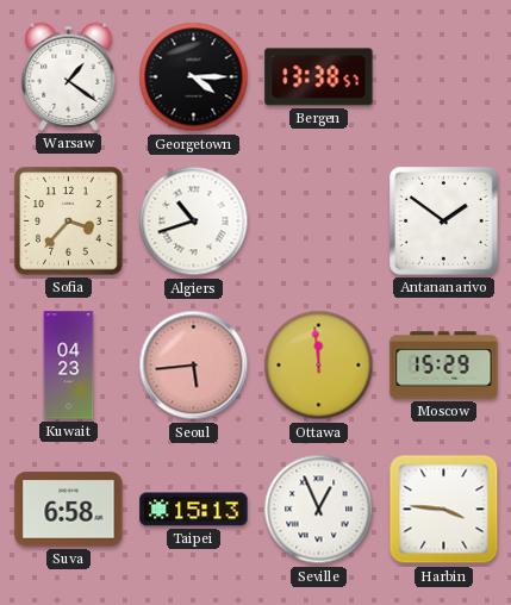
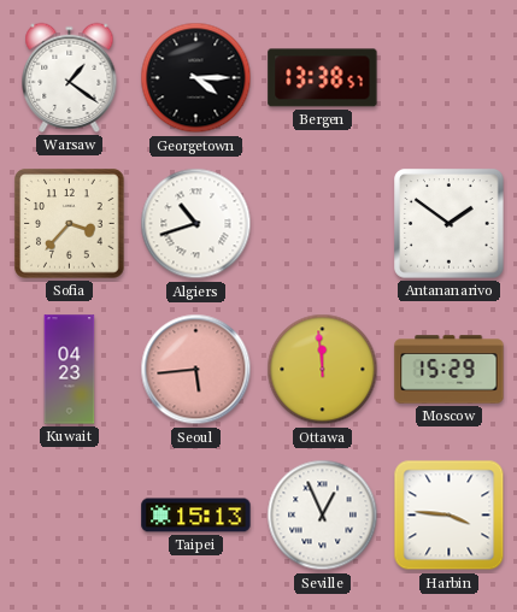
Suva: 6:58 -> none (69, 510)
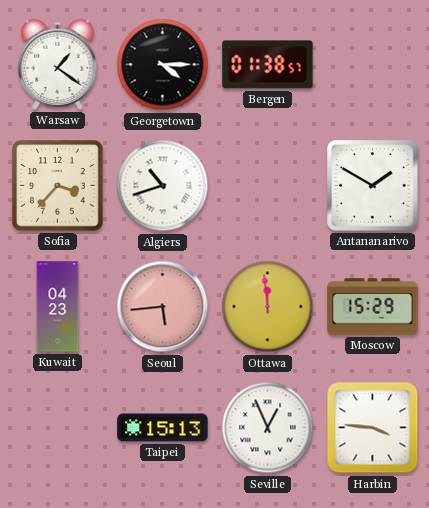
Bergen: 13:38 -> 01:38 (268, 65)
Antananarivo: 1:51 -> 1:50 (373, 186)
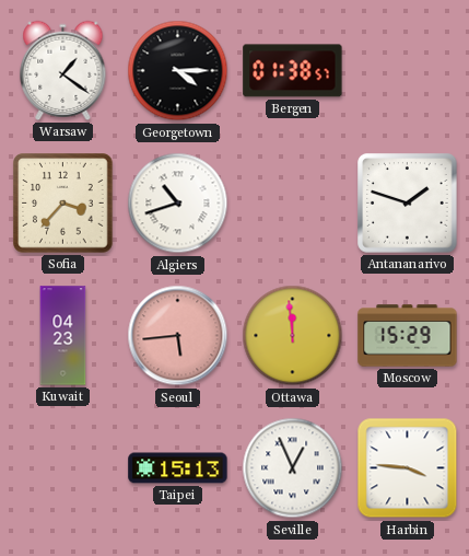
Antananarivo: 1:50 -> 1:48 (408, 204)
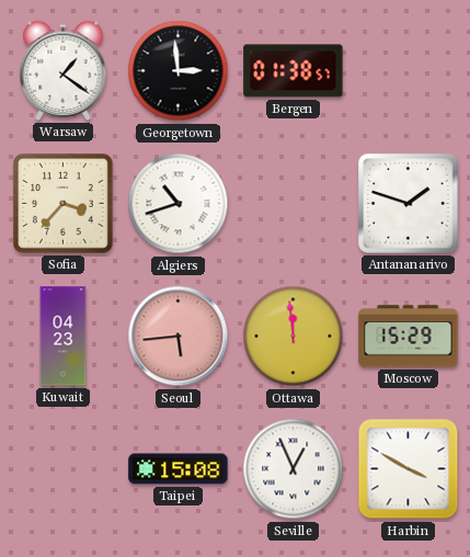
Georgetown: 4:15 -> 2:59 (179, 71)
Taipei: 15:13 -> 15:08 (179, 469)
Harbin: 3:46 -> 3:50 (409, 469)
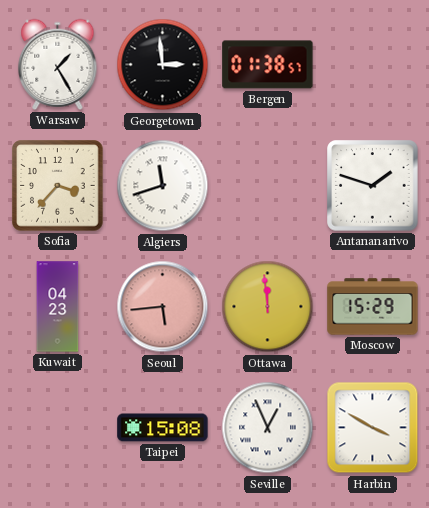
Warsaw: 1:21 -> 1:25 (58, 64)
Algiers: 10:42 -> 11:42 (163, 186)
